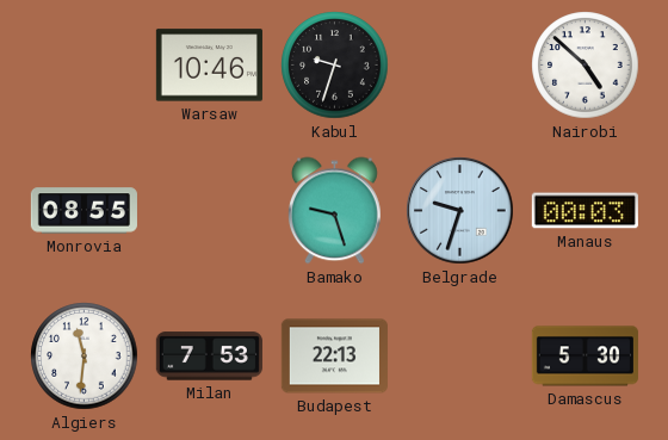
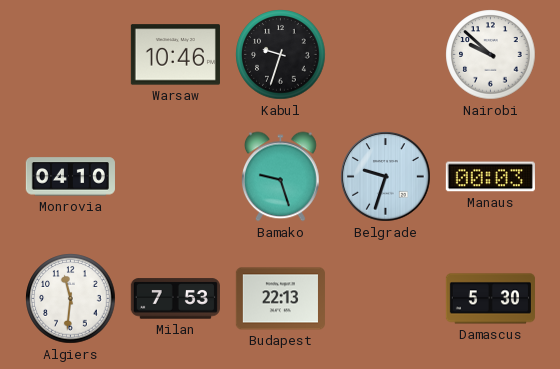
Nairobi: 4:52 -> 9:52 (491, 55)
Monrovia: 08:55 -> 04:10 (70, 177)
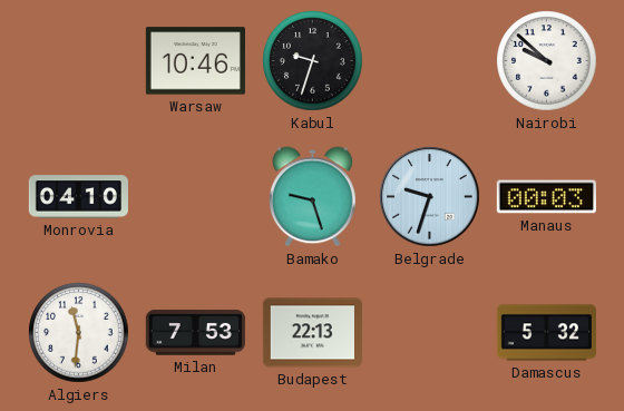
Damascus: 5:30 -> 5:32 (546, 333)
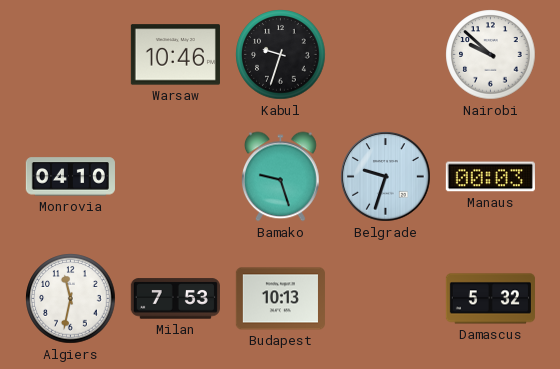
Algiers: 11:31 -> 11:32 (71, 299)
Budapest: 22:13 -> 10:13 (280, 299)
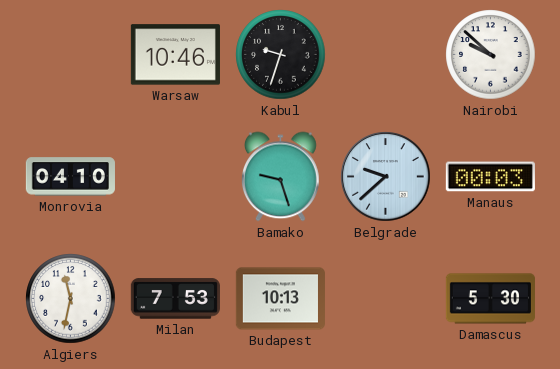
Belgrade: 9:33 -> 9:38 (386, 177)
Damascus: 5:32 -> 5:30 (490, 299)
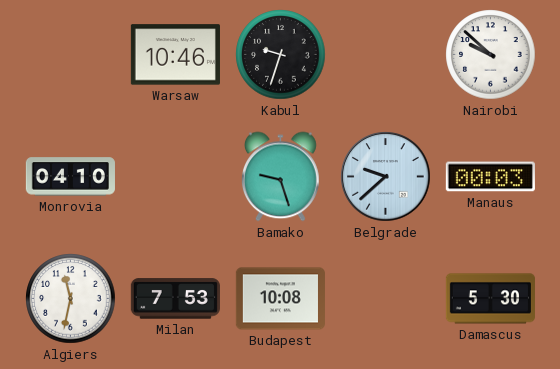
Budapest: 10:13 -> 10:08 (280, 299)
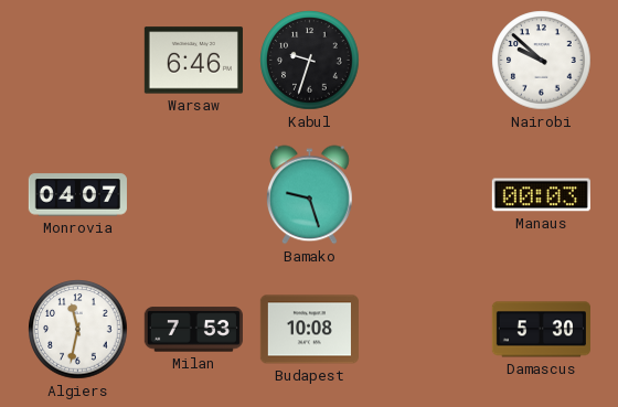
Warsaw: 10:46 -> 6:46 (193, 61)
Monrovia: 04:10 -> 04:07 (77, 195)
Belgrade: 9:38 -> none (386, 177)
